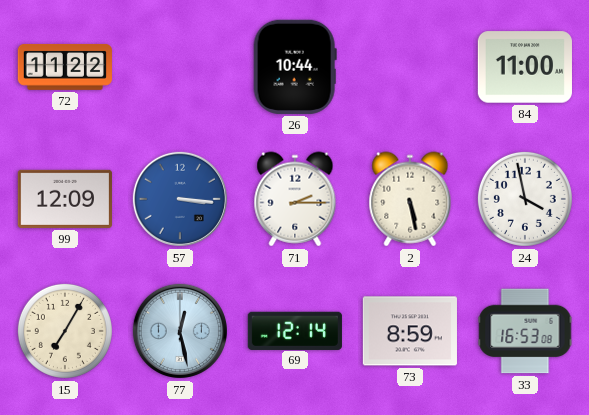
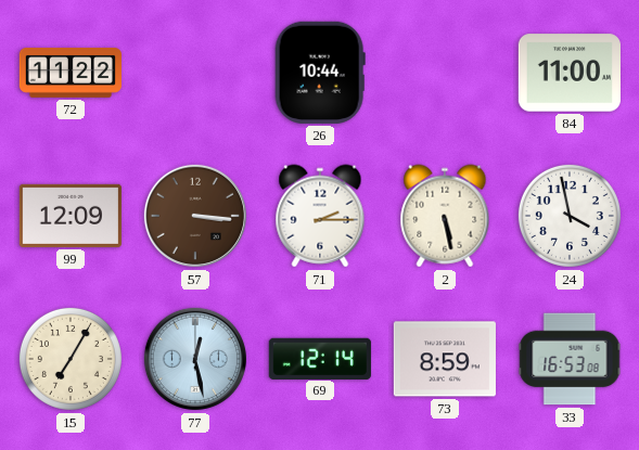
57 dial: blue -> brown (195, 216)
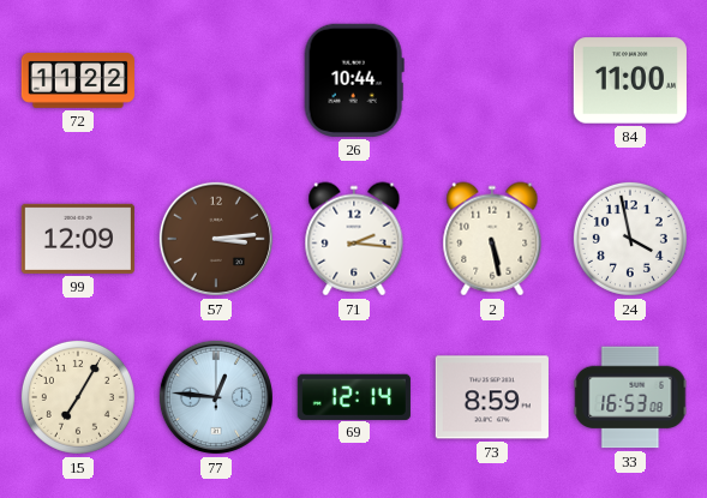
57: 3:16 -> 3:14 (216, 239)
71: 2:15 -> 2:16 (354, 239)
77: 12:28 -> 12:46 (216, 397)
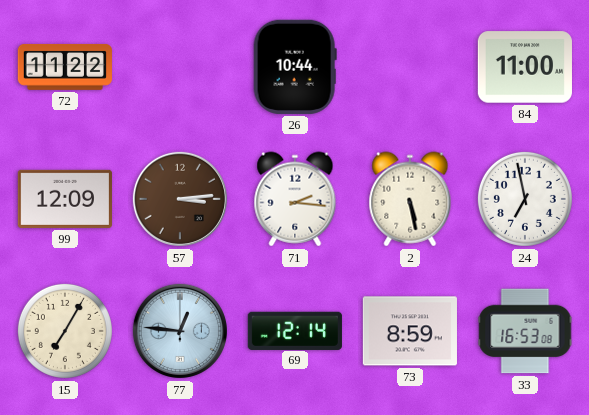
24: 3:58 -> 6:58 (525, 199)
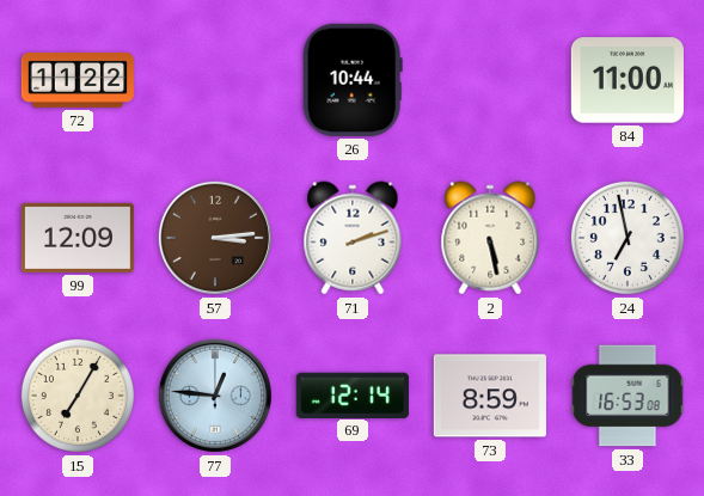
71: 2:16 -> 2:12 (353, 238)
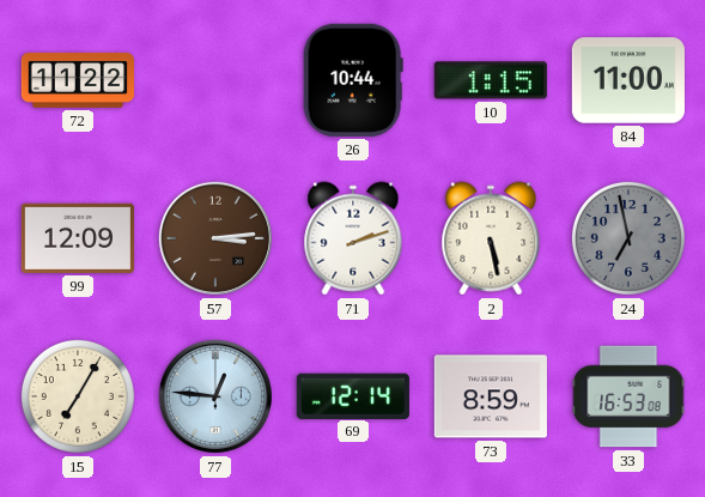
10: none -> 1:15 (491, 80)
24 dial: white -> grey (628, 238)
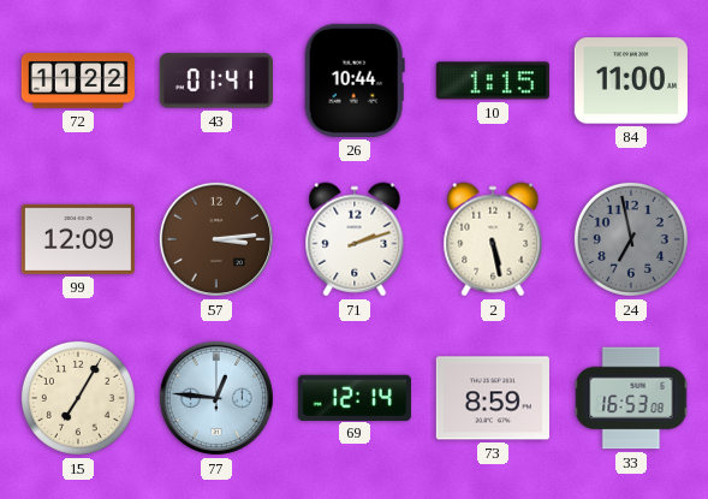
43: none -> 01:41 (216, 81)
